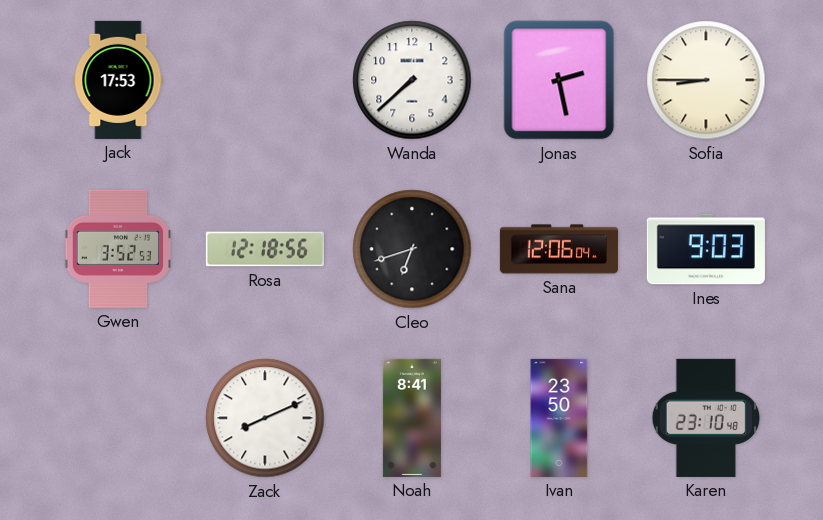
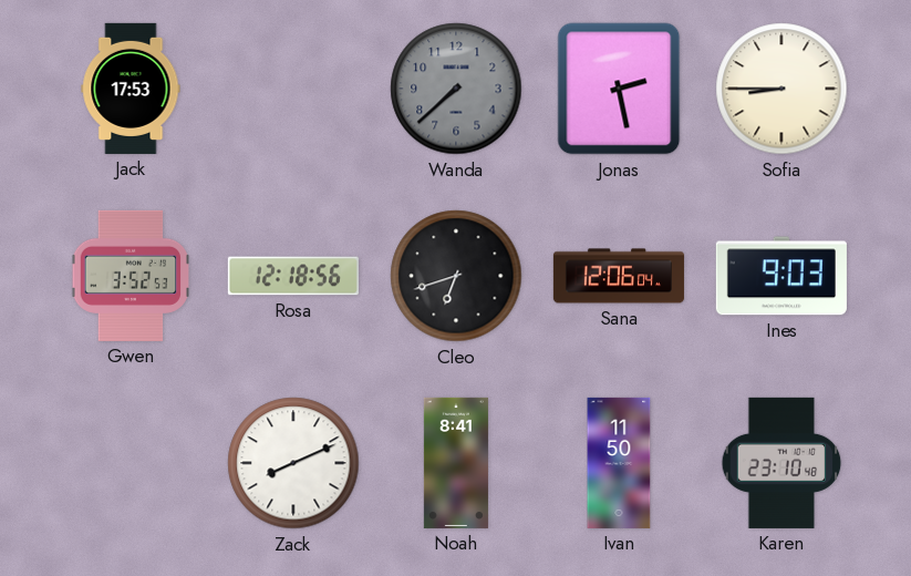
Wanda dial: white -> grey (456, 89)
Ivan: 23:50 -> 11:50 (619, 463)
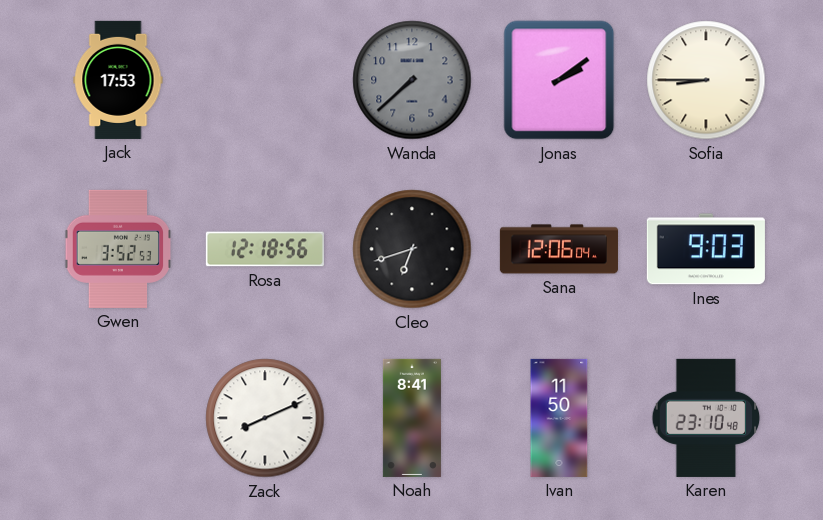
Jonas: 2:28 -> 2:09 (559, 80)
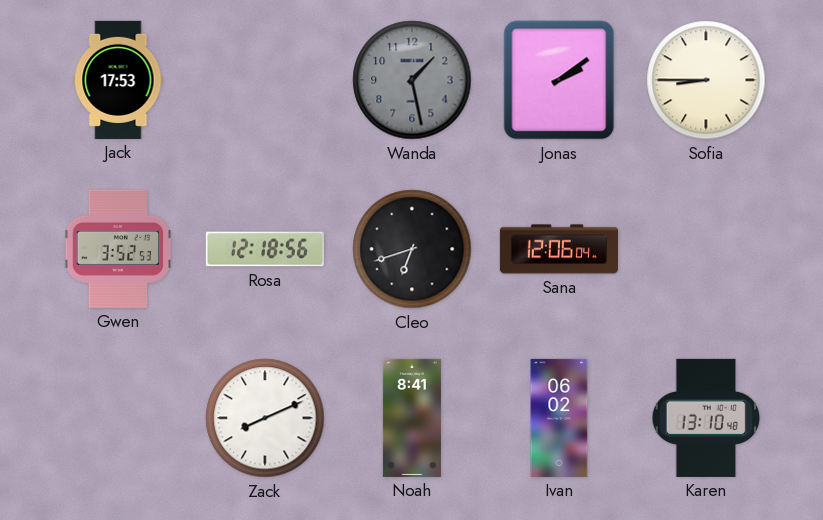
Wanda: 7:38 -> 1:28 (412, 80)
Ines: 9:03 -> none (706, 249)
Ivan: 11:50 -> 06:02 (559, 418)
Karen: 23:10 -> 13:10 (706, 418)
